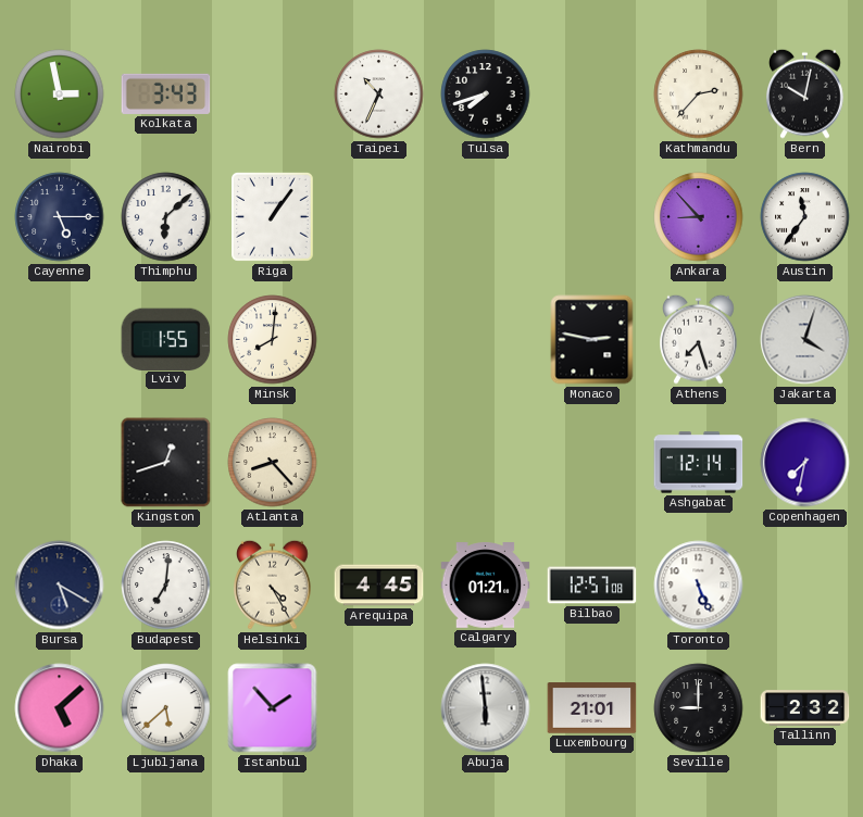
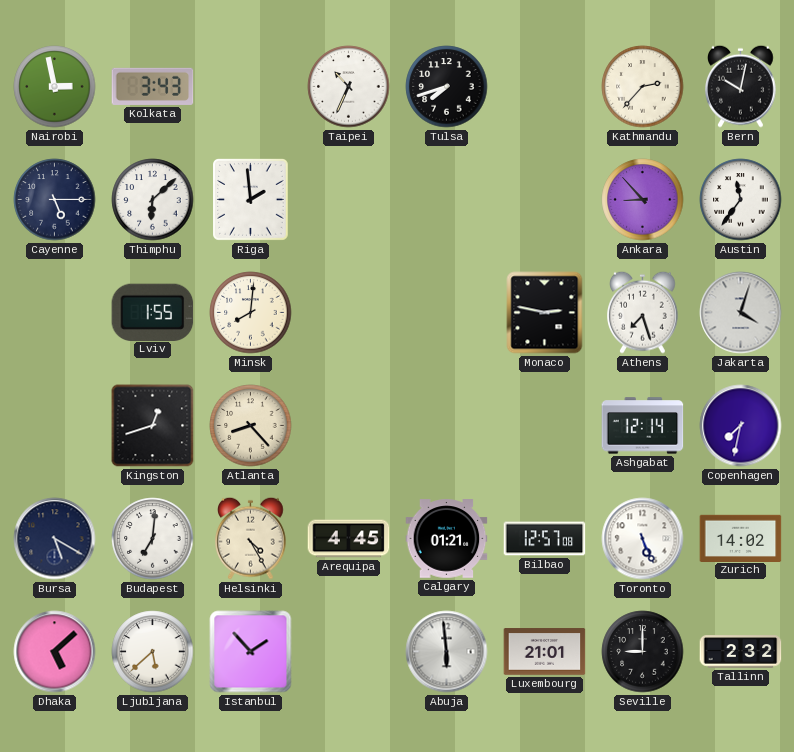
Riga: 1:06 -> 1:59 (251, 200)
Zurich: none -> 14:02 (741, 538)
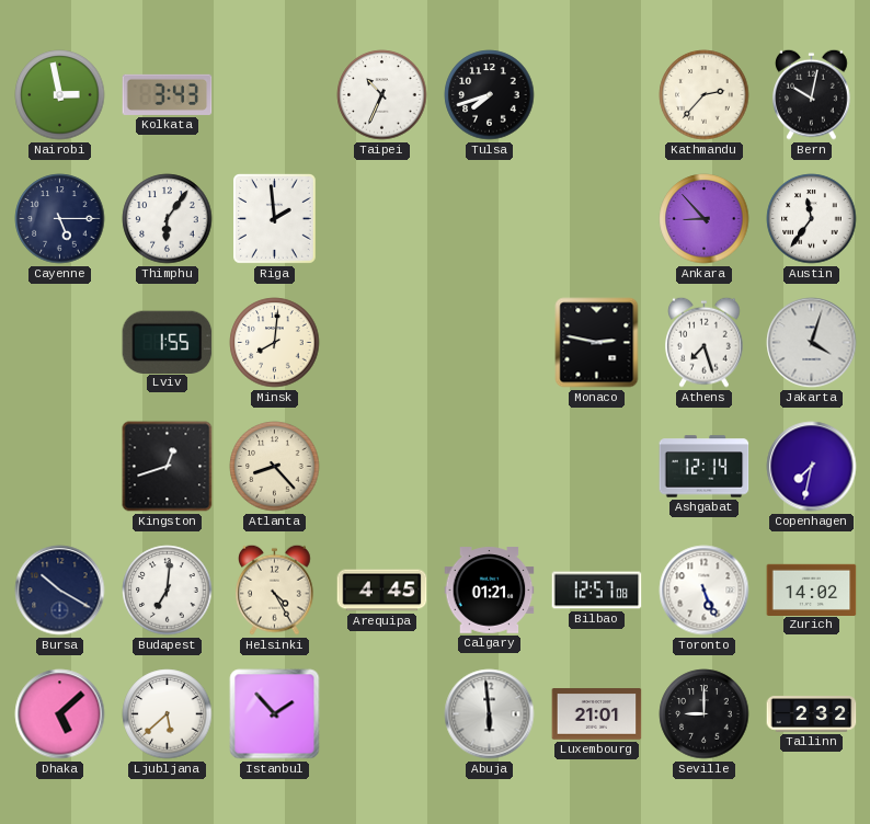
Thimphu: 6:08 -> 6:06 (168, 219)
Bursa: 5:20 -> 10:20 (60, 591)
